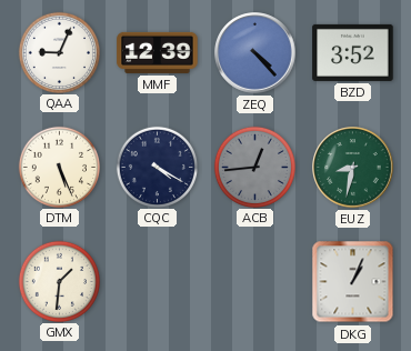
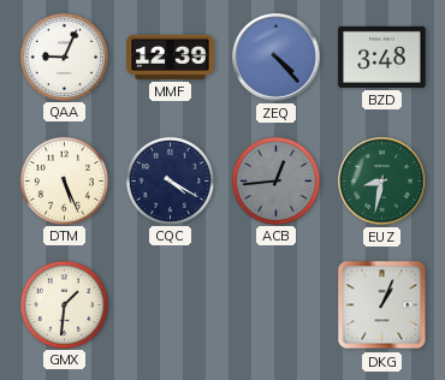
BZD: 3:52 -> 3:48 (382, 57)
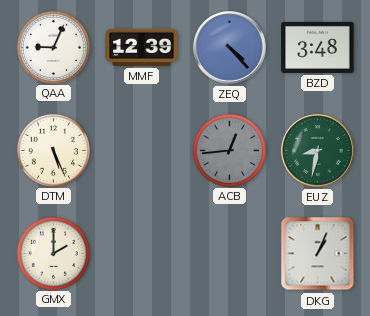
CQC: 4:20 -> none (170, 180)
GMX: 1:31 -> 2:00 (53, 253)
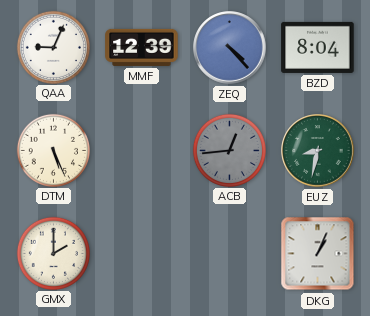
BZD: 3:48 -> 8:04 (318, 47)
